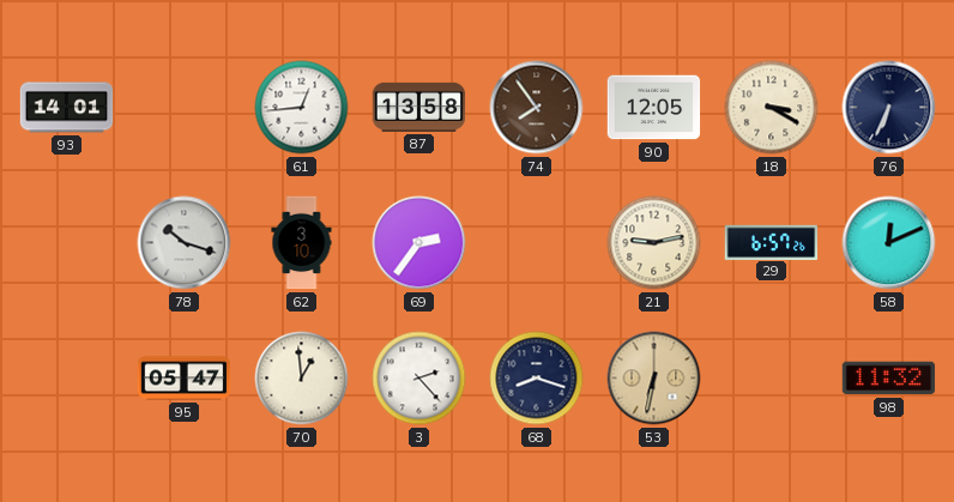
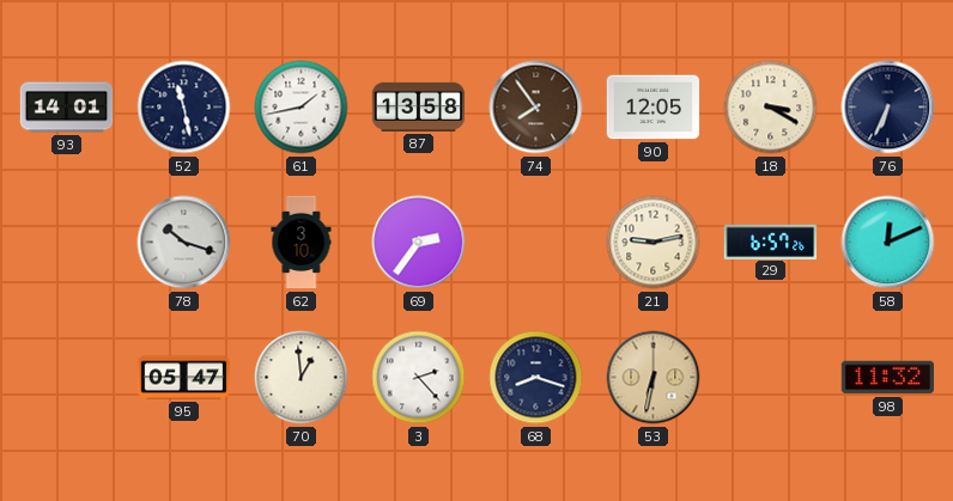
52: none -> 11:28 (184, 108)
61: 12:44 -> 1:43 (302, 108)
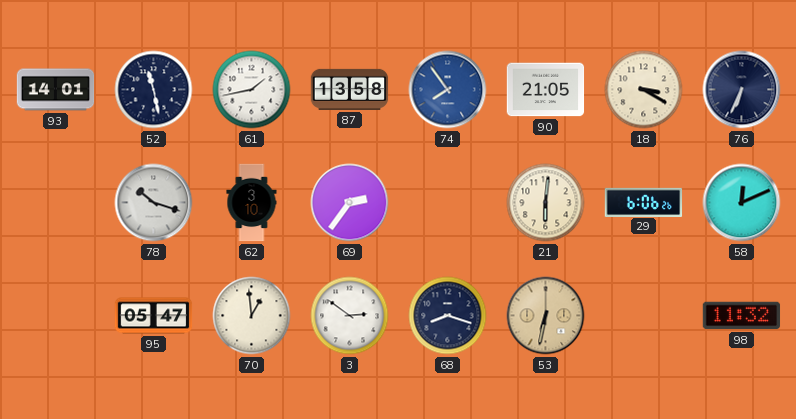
74 dial: brown -> blue (448, 90)
90: 12:05 -> 21:05 (546, 90)
21: 9:13 -> 6:01 (546, 203)
29: 6:57 -> 6:06 (644, 202)
3: 2:23 -> 2:51 (350, 316)
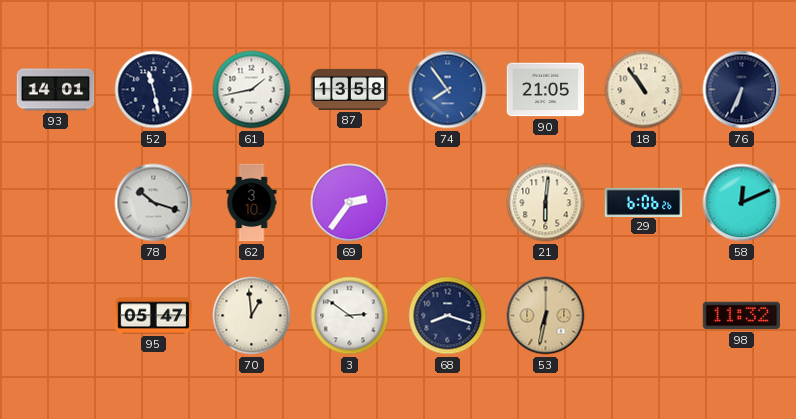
18: 3:20 -> 10:54 (644, 90)
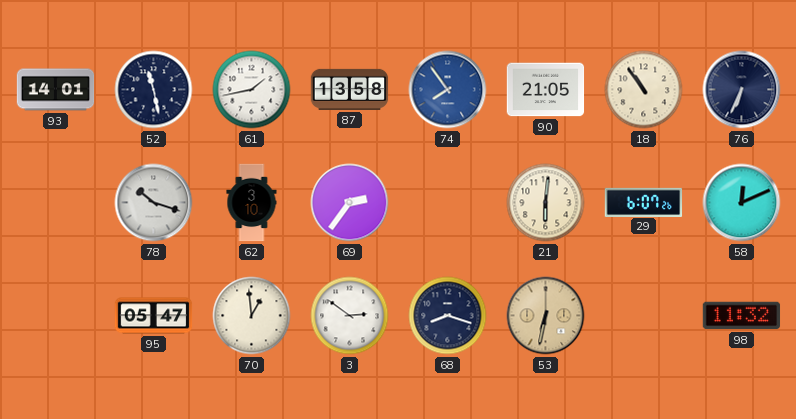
29: 6:06 -> 6:07 (644, 202)
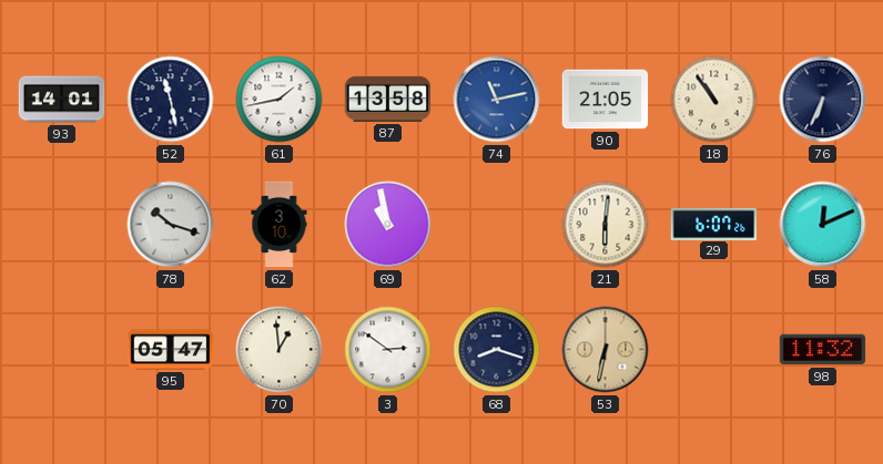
74: 7:54 -> 11:13 (497, 100)
69: 2:36 -> 10:58 (388, 225)
